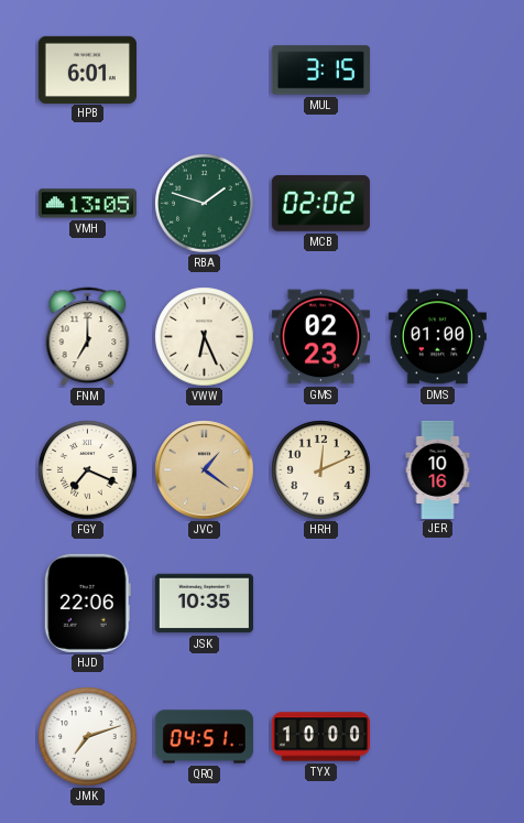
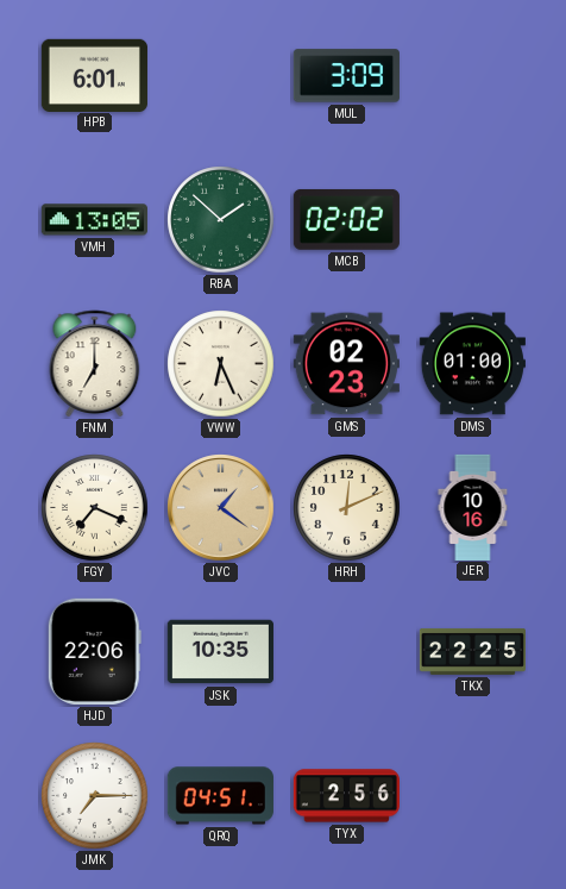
MUL: 3:15 -> 3:09 (346, 76)
RBA: 1:48 -> 1:52 (221, 220)
TKX: none -> 22:25 (472, 651)
JMK: 7:12 -> 7:15 (95, 796)
TYX: 10:00 -> 2:56 (346, 796)
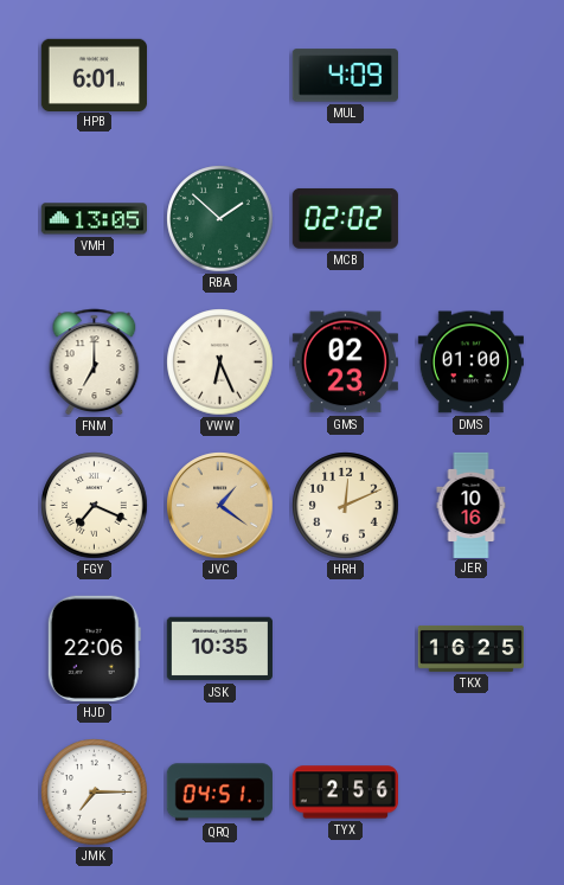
MUL: 3:09 -> 4:09 (345, 76)
TKX: 22:25 -> 16:25 (470, 648)
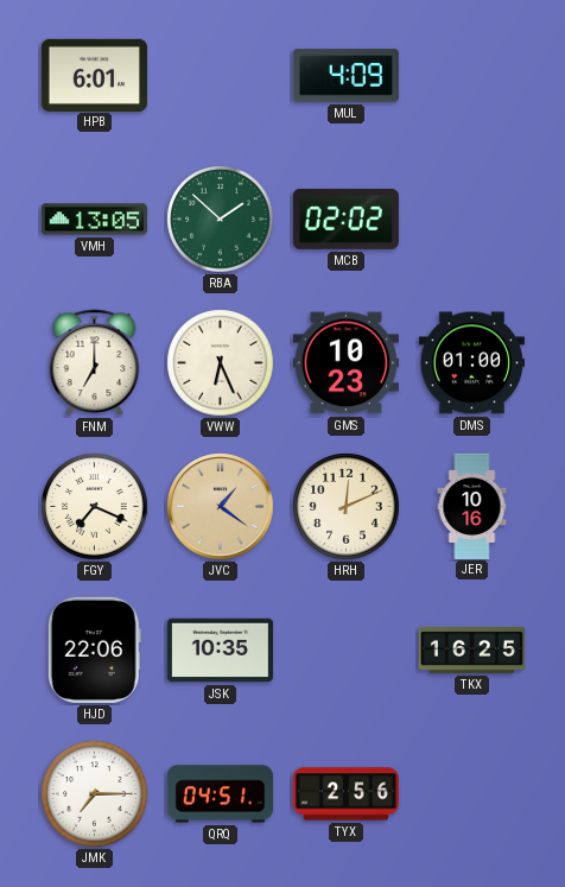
GMS: 02:23 -> 10:23 (345, 363)
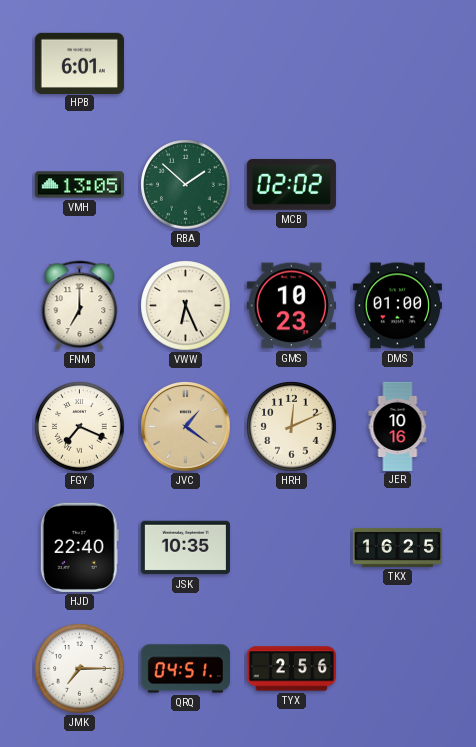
MUL: 4:09 -> none (345, 76)
HJD: 22:06 -> 22:40 (79, 547)
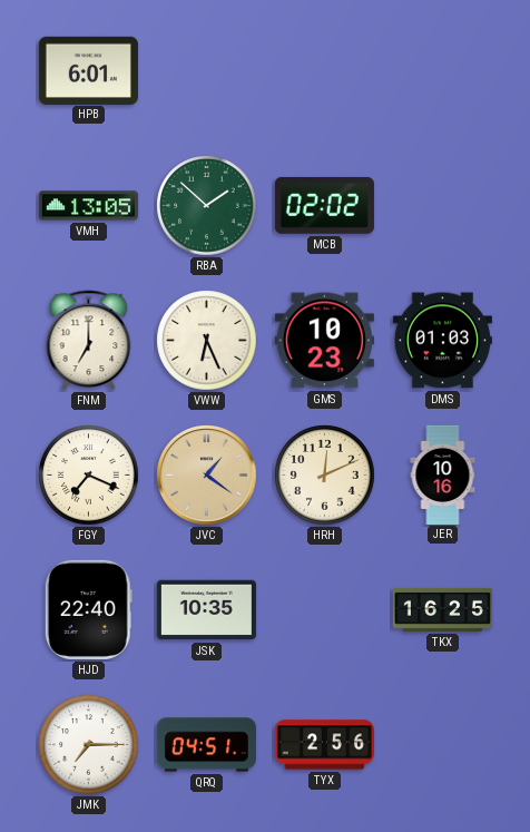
DMS: 01:00 -> 01:03 (442, 341)
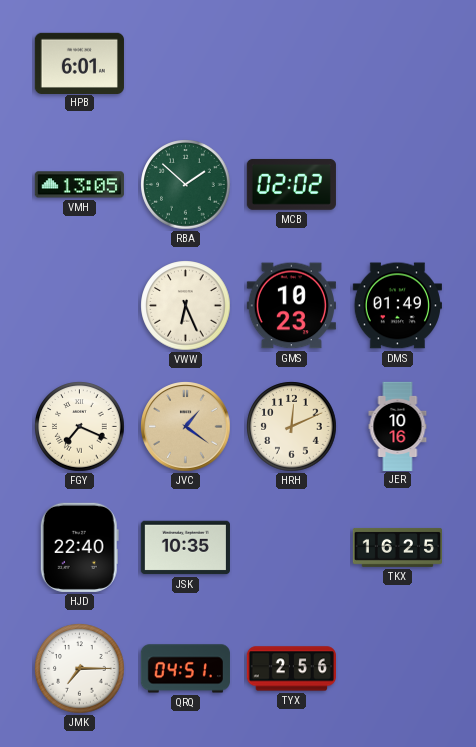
FNM: 7:00 -> none (89, 340)
DMS: 01:03 -> 01:49 (397, 306)
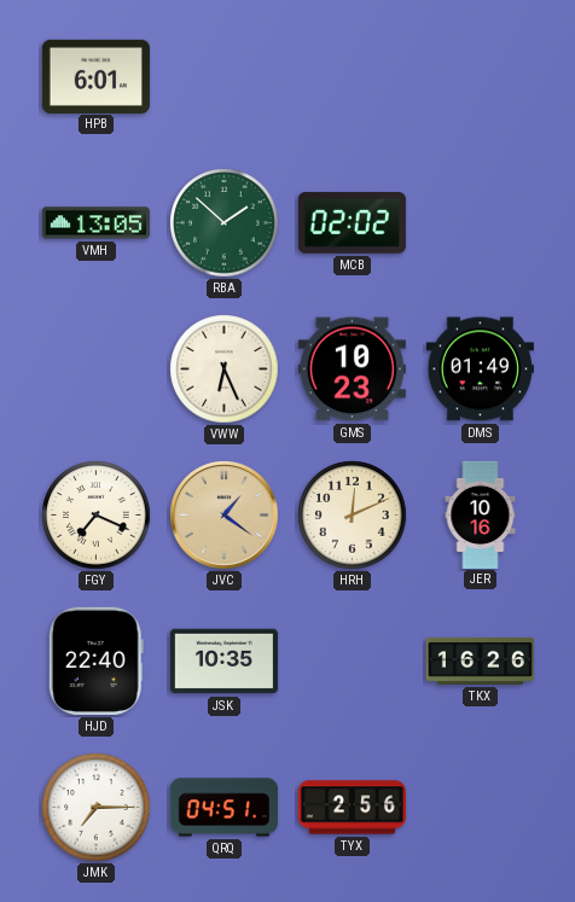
TKX: 16:25 -> 16:26 (480, 661)
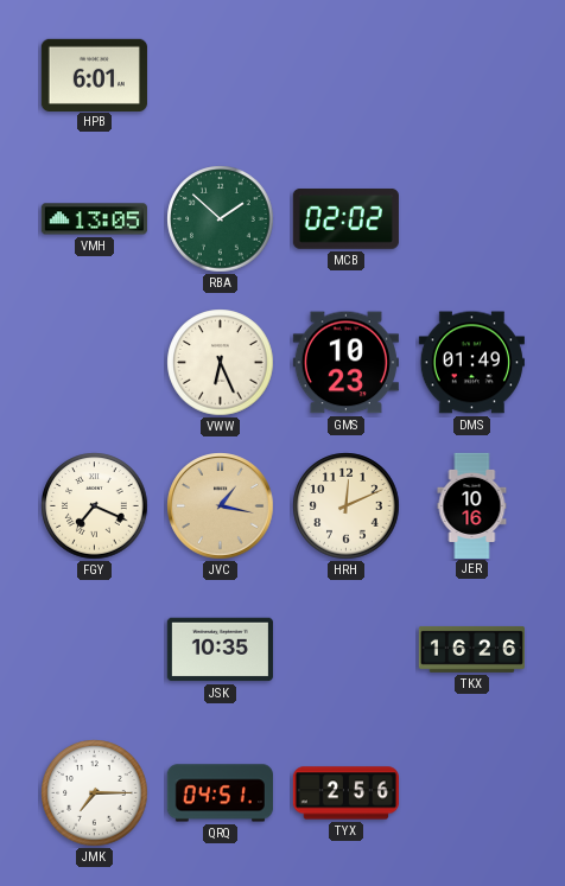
JVC: 1:21 -> 1:17 (221, 506)
HJD: 22:40 -> none (95, 661)
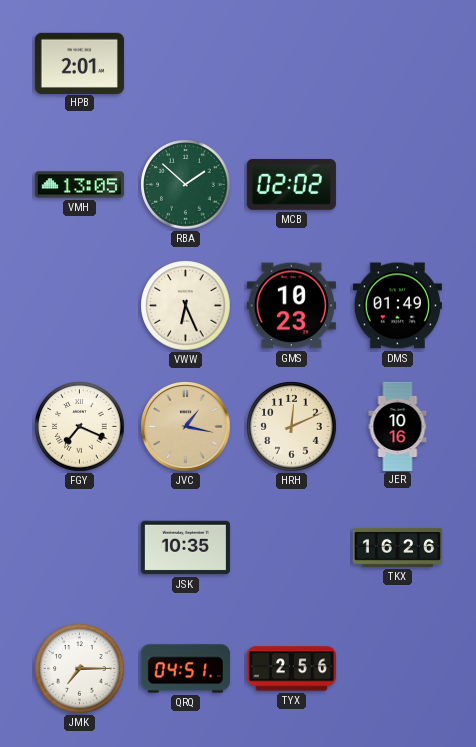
HPB: 6:01 -> 2:01 (79, 63)
